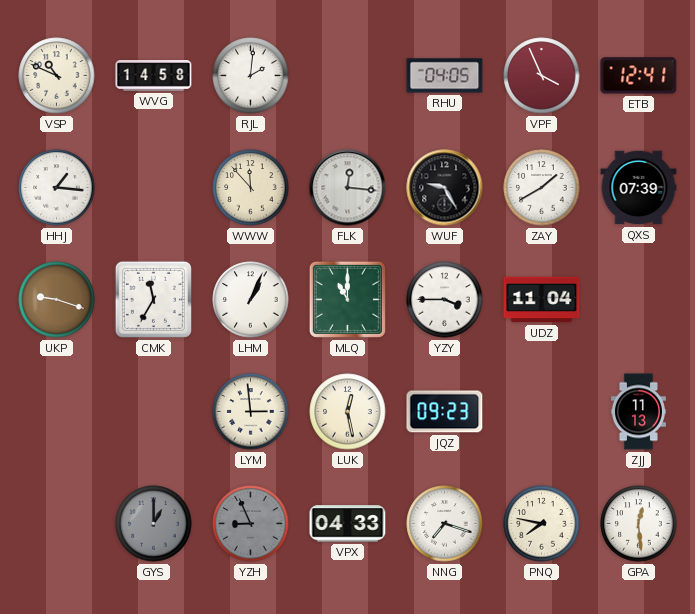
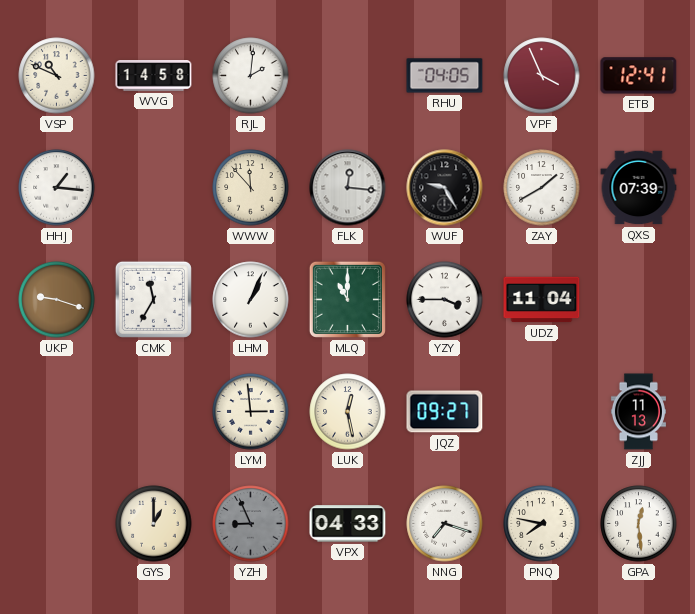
JQZ: 09:23 -> 09:27 (445, 412)
GYS dial: grey -> cream (154, 524)
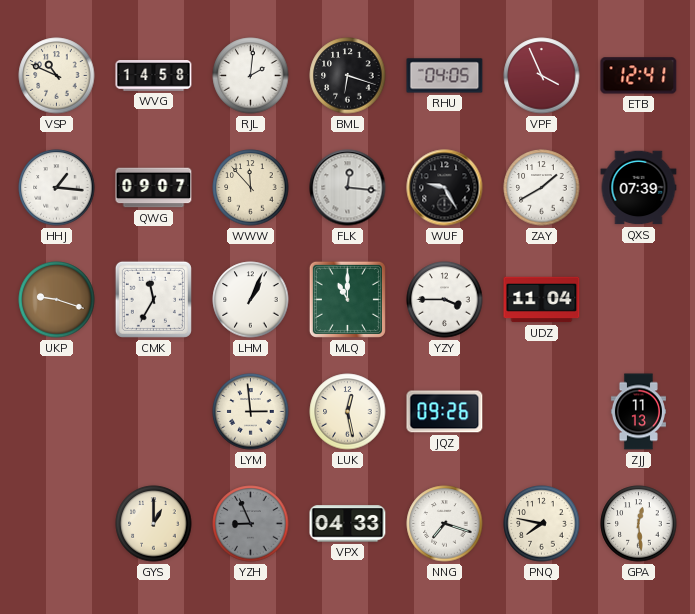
BML: none -> 6:18 (348, 76)
QWG: none -> 09:07 (154, 188)
JQZ: 09:27 -> 09:26 (445, 412)
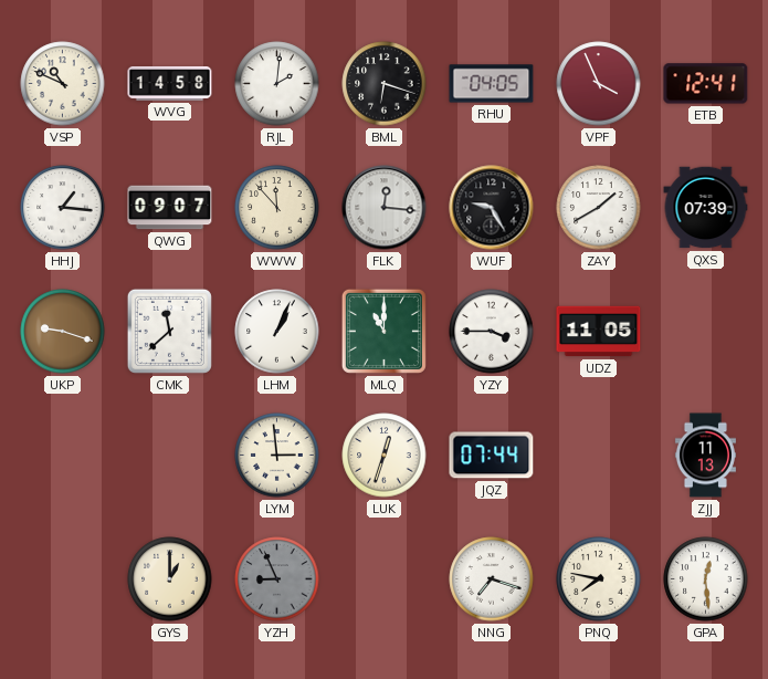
CMK: 11:35 -> 11:38 (169, 331)
UDZ: 11:04 -> 11:05 (599, 332)
LUK: 12:28 -> 12:33 (385, 456)
JQZ: 09:26 -> 07:44 (492, 456)
VPX: 04:33 -> none (348, 524)
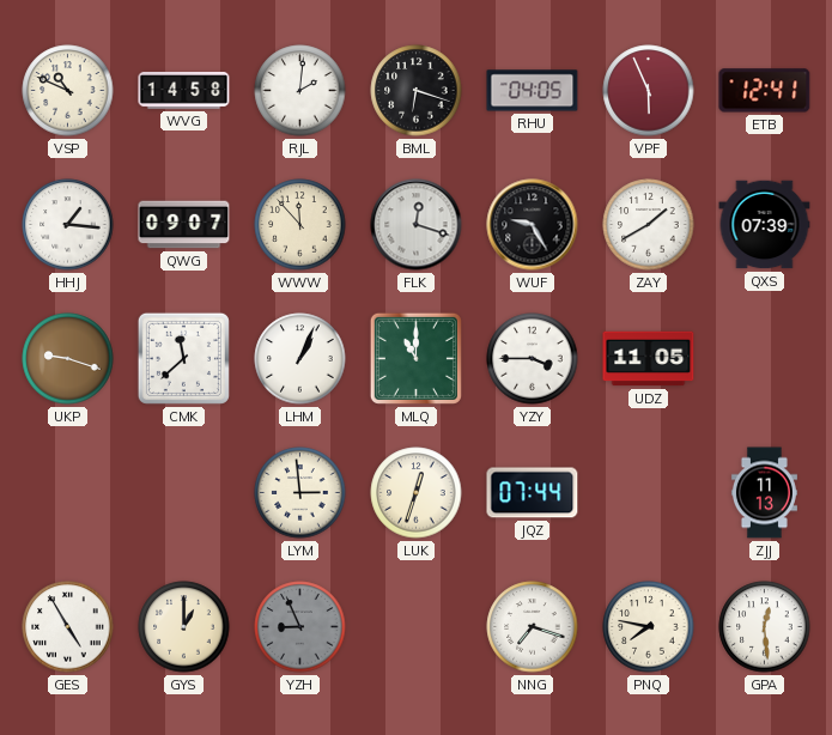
VPF: 3:56 -> 5:56 (649, 91)
FLK: 12:16 -> 12:18 (417, 225)
GES: none -> 4:55 (68, 627)
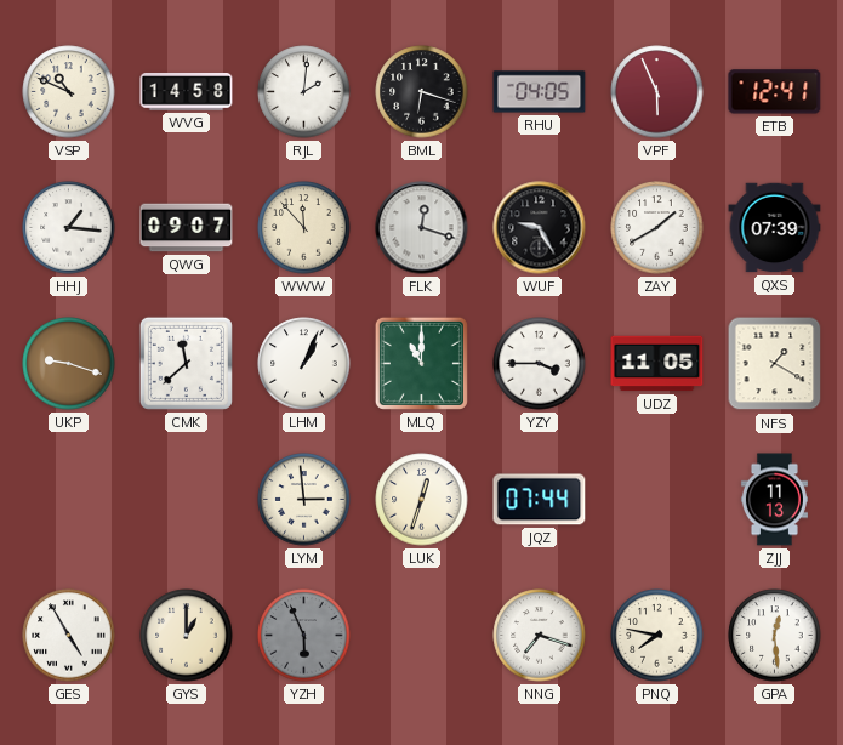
NFS: none -> 1:20 (775, 364)
YZH: 8:56 -> 5:56 (304, 636)
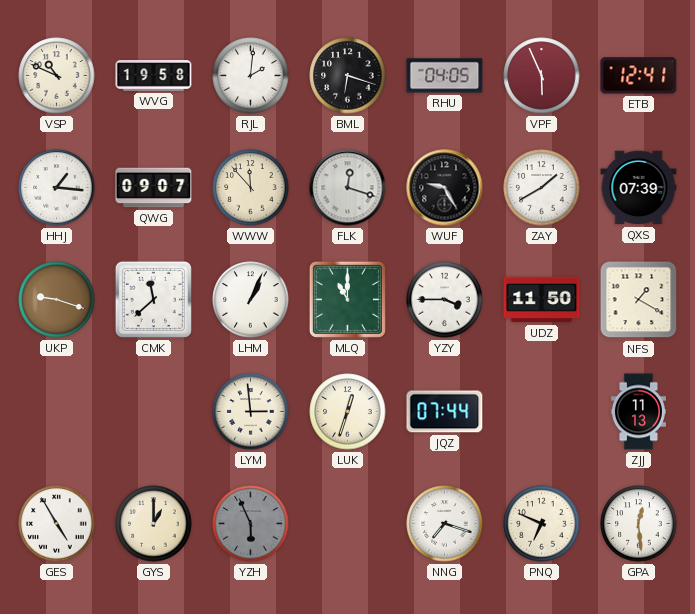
WVG: 14:58 -> 19:58 (154, 76)
UDZ: 11:05 -> 11:50 (542, 300)
PNQ: 7:47 -> 6:49 (542, 524)
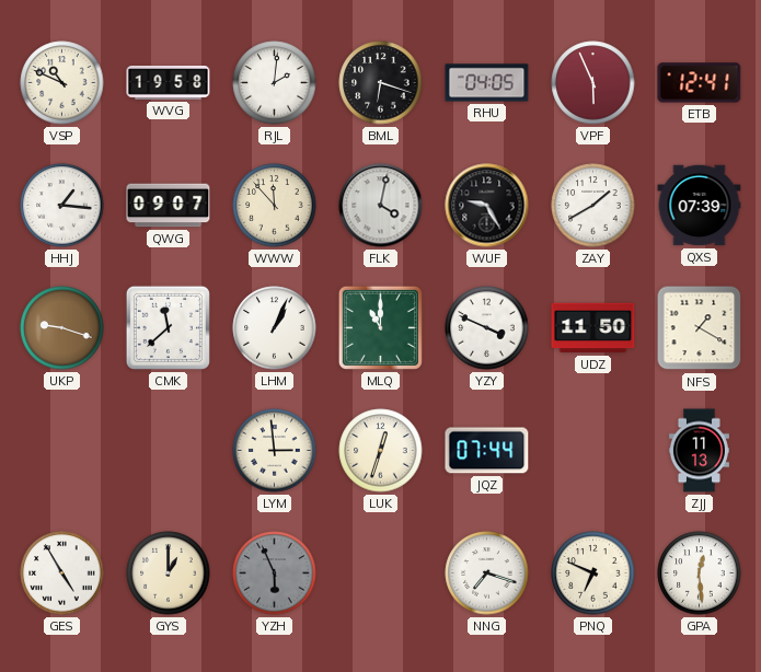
FLK: 12:18 -> 4:02 (381, 206)
YZY: 3:45 -> 3:49 (487, 328)
